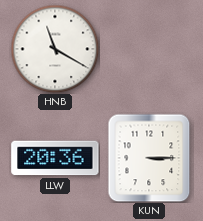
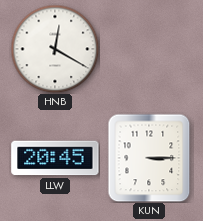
HNB: 11:20 -> 12:20 (55, 49)
LLW: 20:36 -> 20:45 (55, 158)
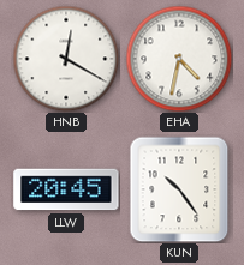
EHA: none -> 4:32 (179, 59)
KUN: 3:15 -> 10:24 (179, 189)
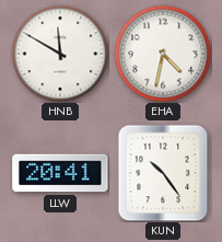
HNB: 12:20 -> 11:50 (60, 54)
LLW: 20:45 -> 20:41 (60, 173)
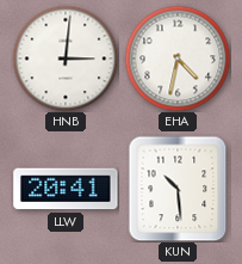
HNB: 11:50 -> 3:01 (66, 59)
KUN: 10:24 -> 10:29 (178, 189)
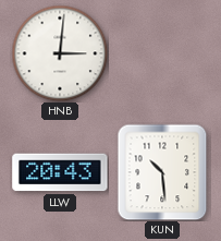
EHA: 4:32 -> none (178, 59)
LLW: 20:41 -> 20:43 (60, 172)
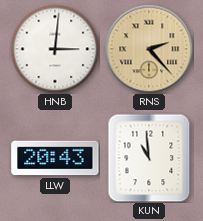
RNS: none -> 2:23 (149, 49)
KUN: 10:29 -> 10:59 (149, 158)
